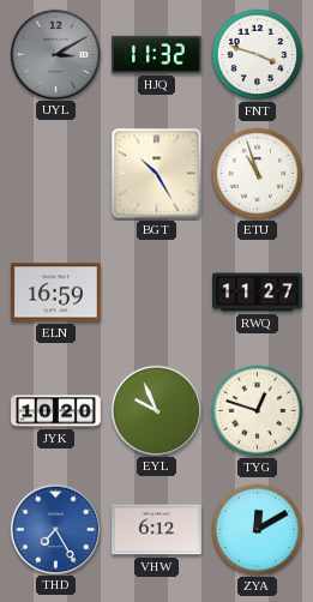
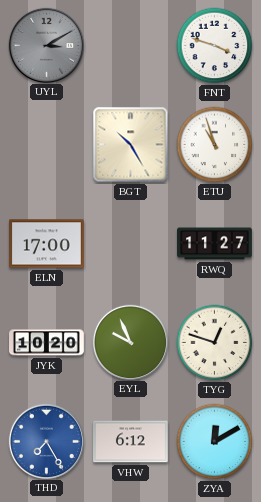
HJQ: 11:32 -> none (157, 54)
ELN: 16:59 -> 17:00 (47, 244)
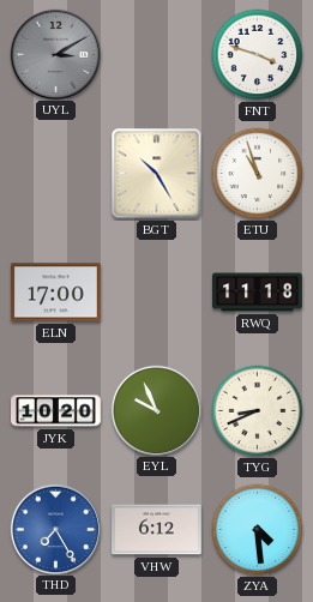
RWQ: 11:27 -> 11:18 (258, 293)
TYG: 12:48 -> 8:41 (258, 411)
ZYA: 12:10 -> 4:29 (258, 530)
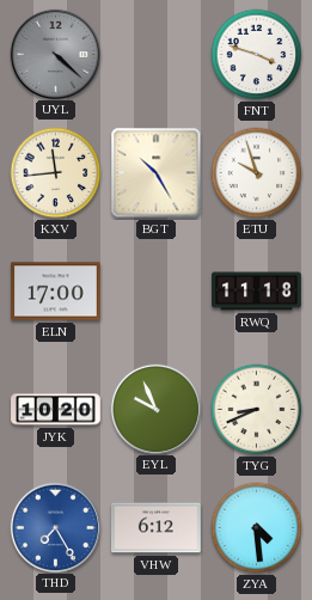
UYL: 3:10 -> 4:22 (55, 54)
KXV: none -> 11:44 (56, 173)
ETU: 10:57 -> 9:57 (257, 173)
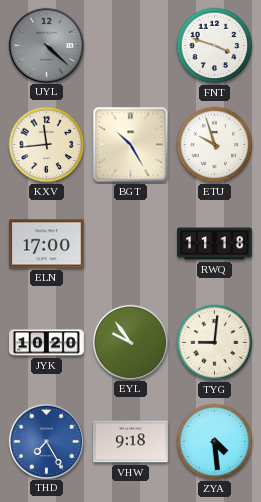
EYL: 9:56 -> 9:54 (130, 342)
TYG: 8:41 -> 9:01 (215, 343)
VHW: 6:12 -> 9:18 (131, 442)
